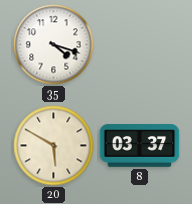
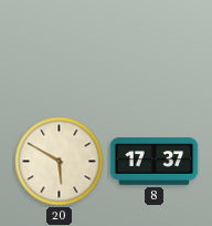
35: 4:18 -> none (54, 45)
8: 03:37 -> 17:37 (155, 162)
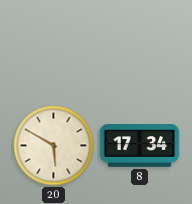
8: 17:37 -> 17:34 (140, 146)
